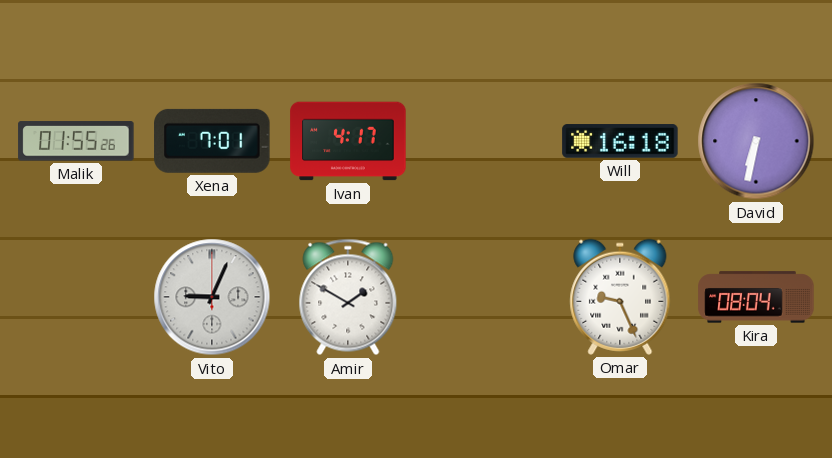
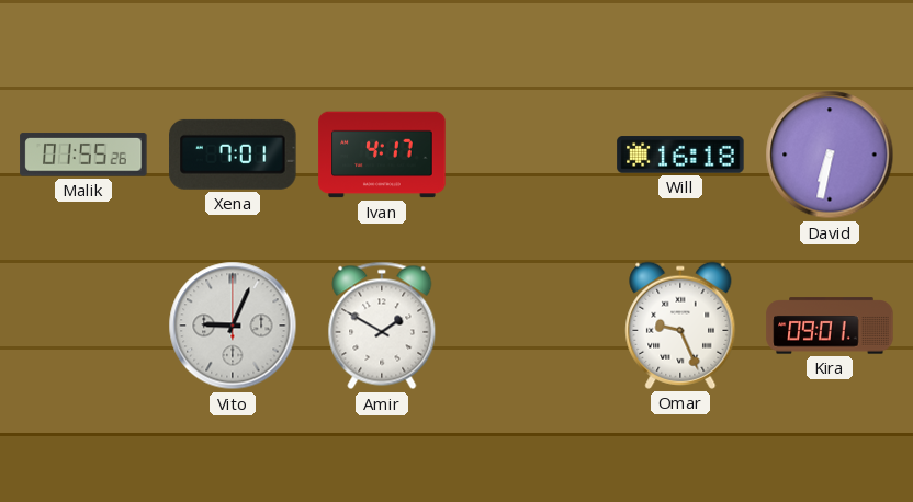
Kira: 08:04 -> 09:01 (830, 326)
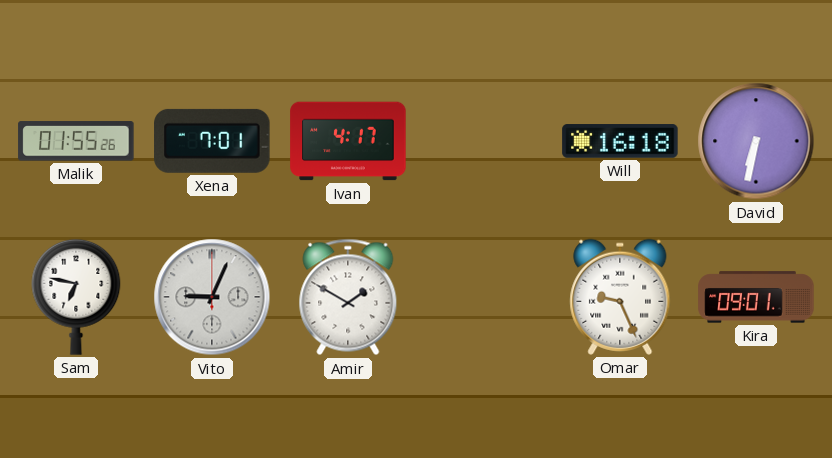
Sam: none -> 6:47 (76, 297)
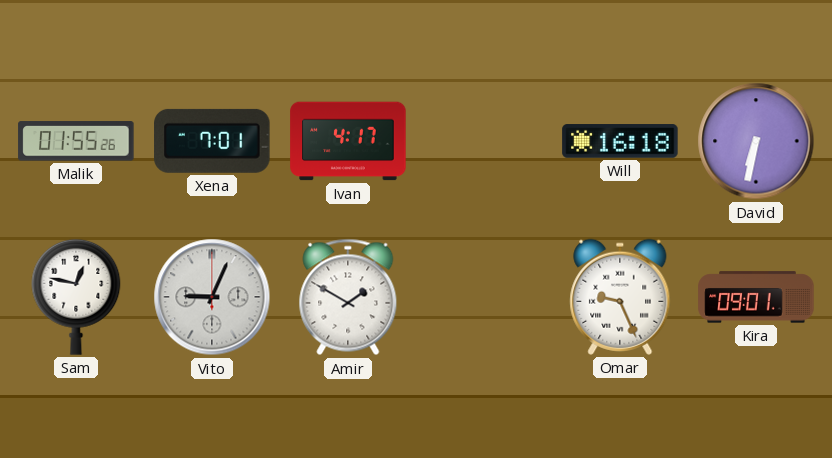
Sam: 6:47 -> 12:47 (76, 297)
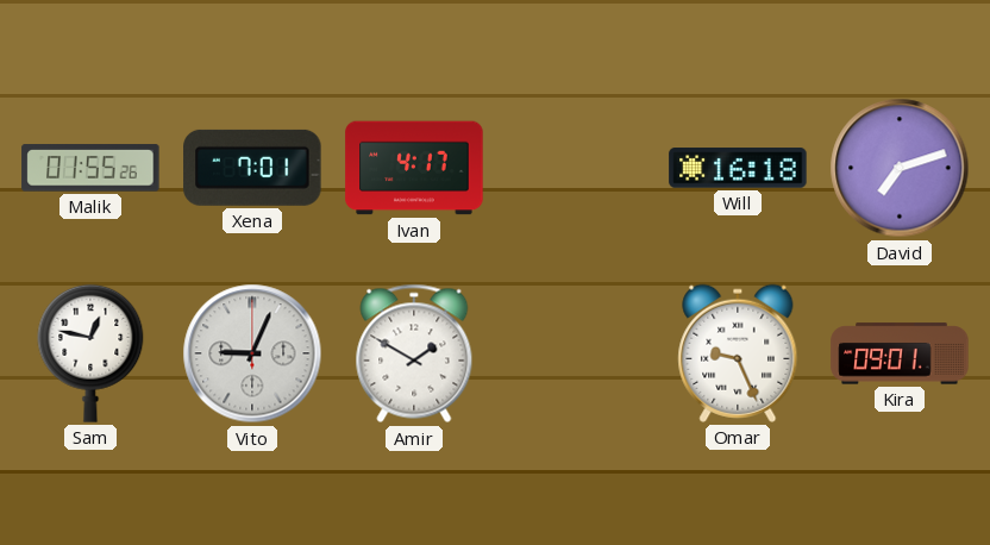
David: 6:32 -> 7:12 (900, 168)
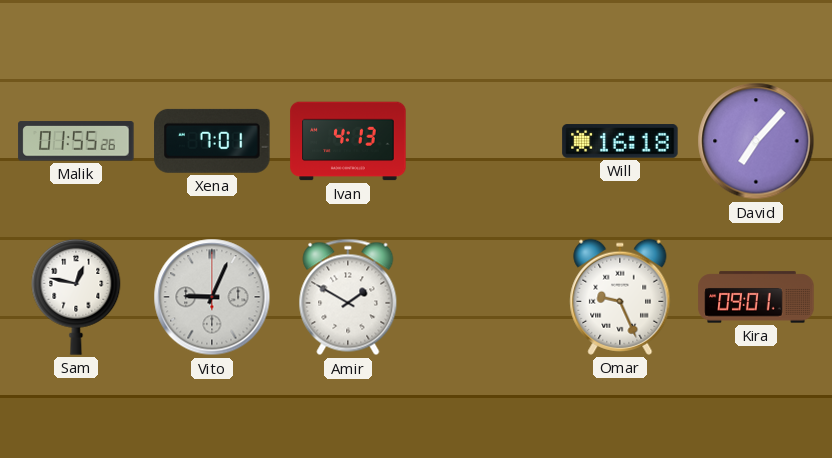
Ivan: 4:17 -> 4:13 (348, 141)
David: 7:12 -> 7:07 (756, 141)
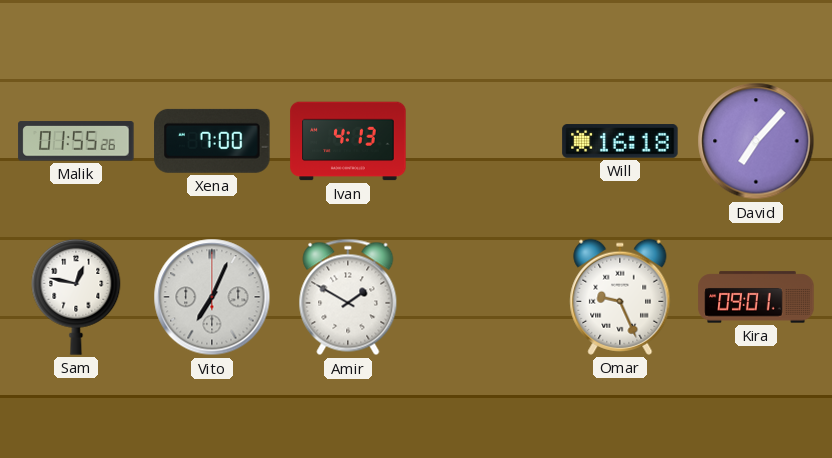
Xena: 7:01 -> 7:00 (212, 141)
Vito: 9:04 -> 7:04 (212, 297)
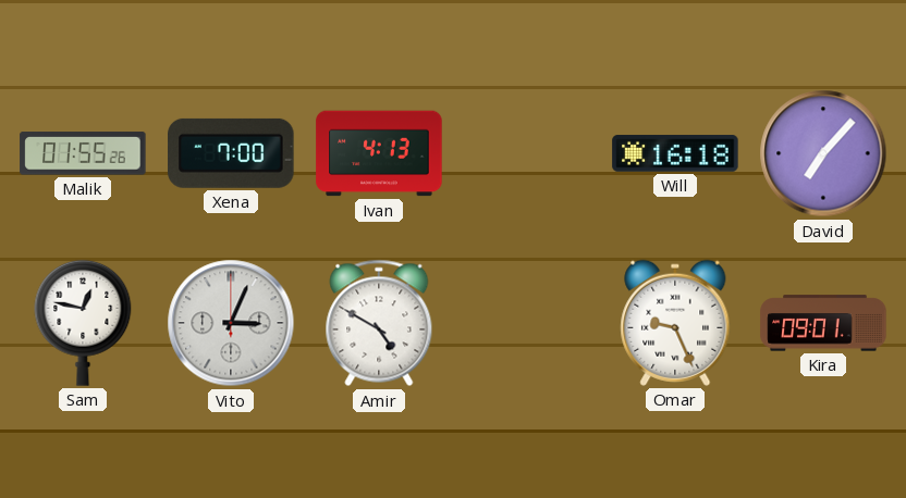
Vito: 7:04 -> 3:04 (231, 323)
Amir: 1:50 -> 4:50 (379, 323)
